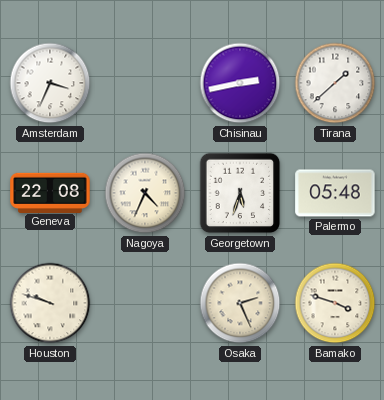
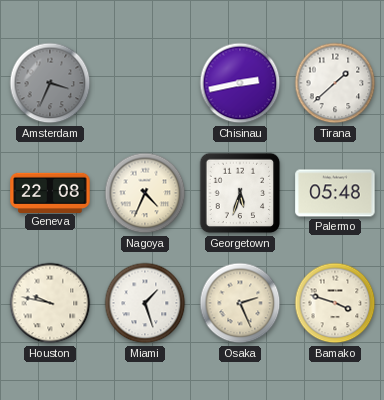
Amsterdam dial: white -> grey (50, 83)
Houston: 9:48 -> 9:47 (50, 303)
Miami: none -> 1:27 (145, 303)
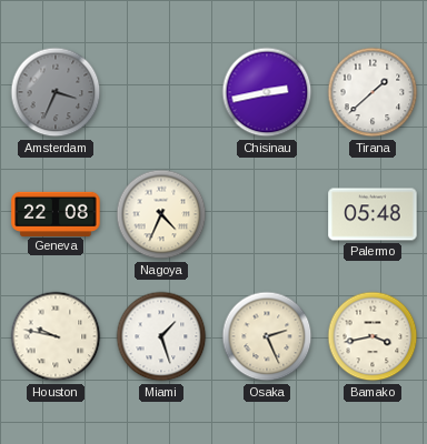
Georgetown: 5:33 -> none (240, 193)
Bamako: 3:48 -> 3:43 (373, 336)
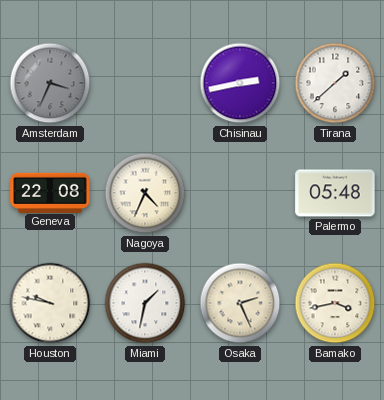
Miami: 1:27 -> 1:32 (145, 303)
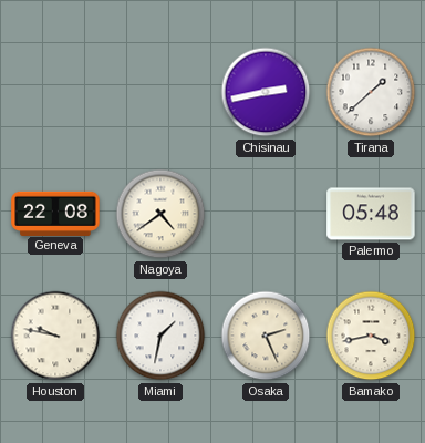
Amsterdam: 3:34 -> none (50, 83)
Nagoya: 4:34 -> 4:39 (160, 214)
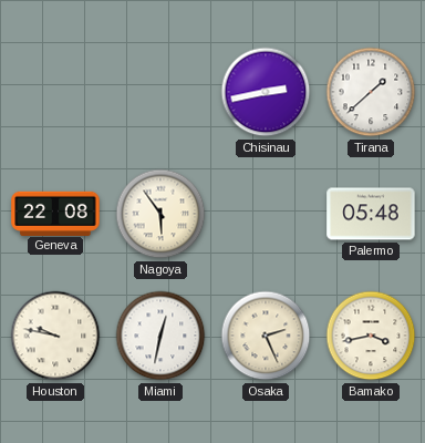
Nagoya: 4:39 -> 5:54 (160, 214)
Miami: 1:32 -> 12:32 (160, 336)
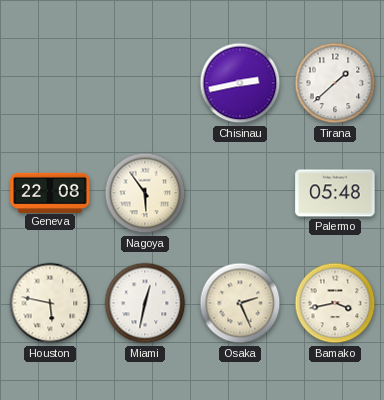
Houston: 9:47 -> 5:47 (50, 303)
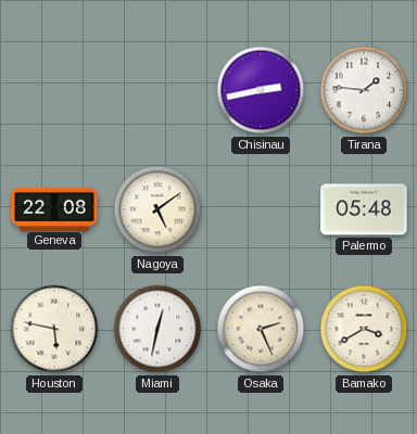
Tirana: 1:38 -> 1:46 (364, 90)
Nagoya: 5:54 -> 5:09 (157, 209)
Bamako: 3:43 -> 3:40 (364, 329)
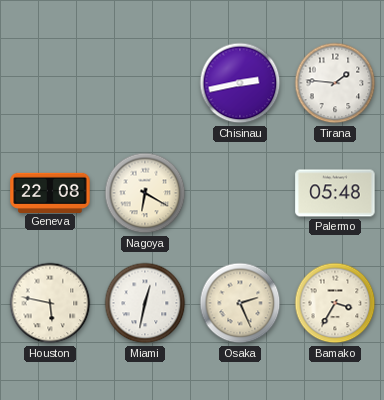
Nagoya: 5:09 -> 6:20 (145, 193)
Bamako: 3:40 -> 3:35 (335, 303)
